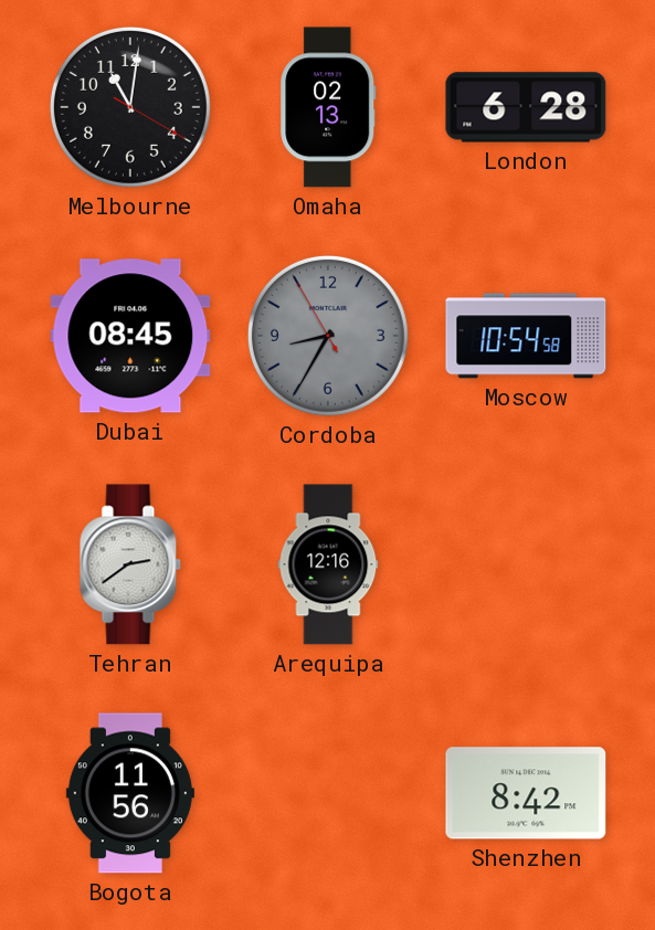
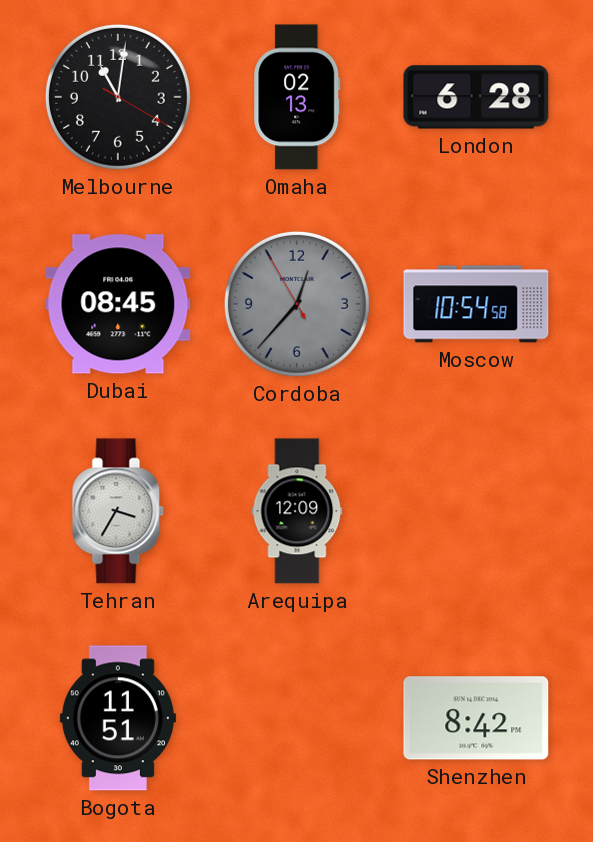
Cordoba: 8:34 -> 12:36 (297, 304)
Tehran: 2:39 -> 3:35 (118, 511)
Arequipa: 12:16 -> 12:09 (297, 511)
Bogota: 11:56 -> 11:51 (118, 718)
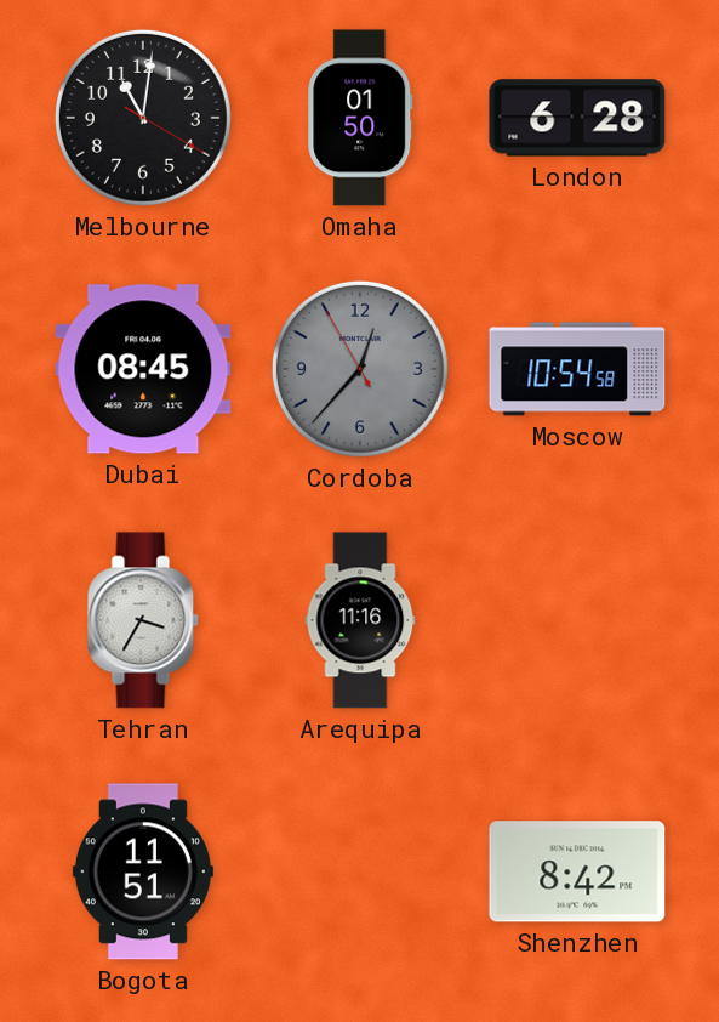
Omaha: 02:13 -> 01:50 (360, 118)
Arequipa: 12:09 -> 11:16 (360, 620)
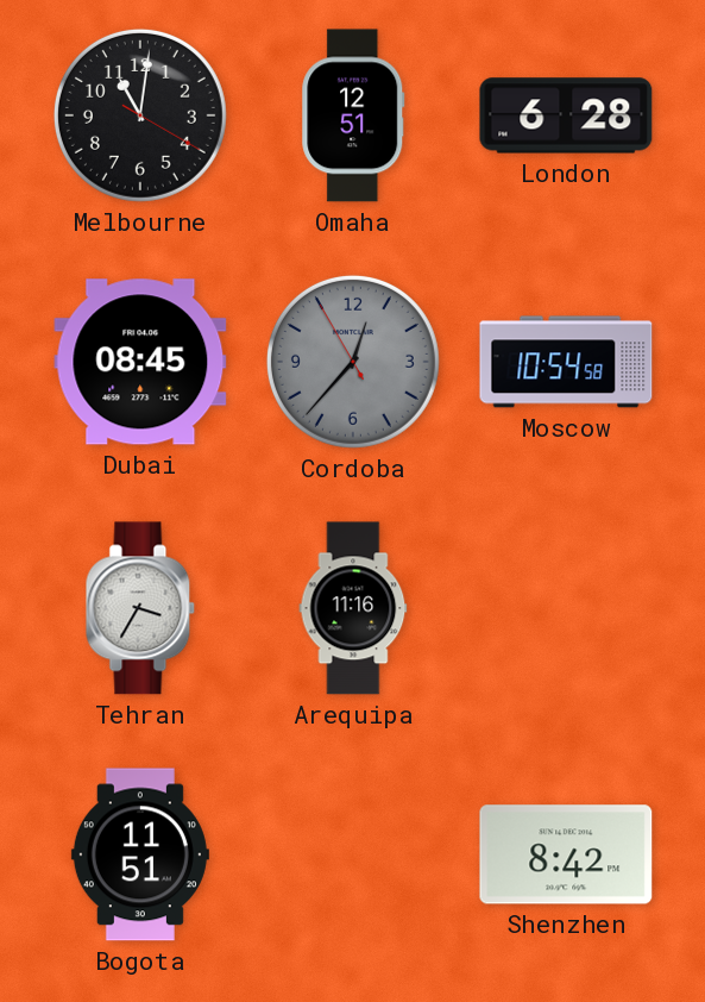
Omaha: 01:50 -> 12:51 (353, 115)
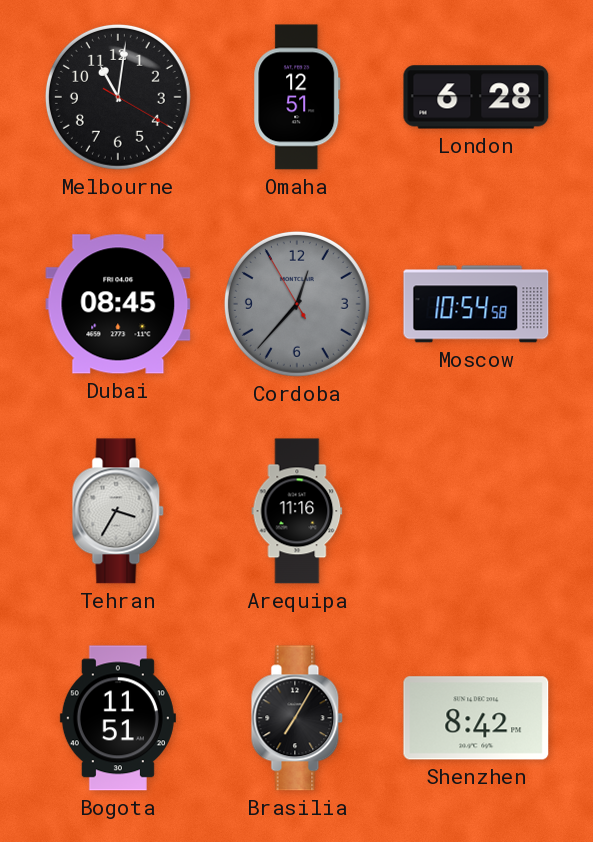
Brasilia: none -> 7:05 (297, 718)
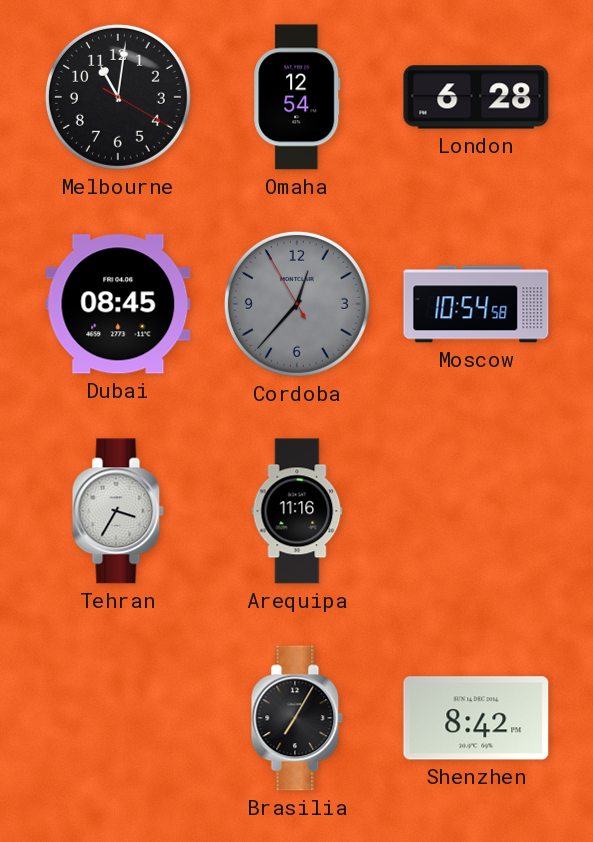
Omaha: 12:51 -> 12:54 (297, 97)
Bogota: 11:51 -> none (118, 718)
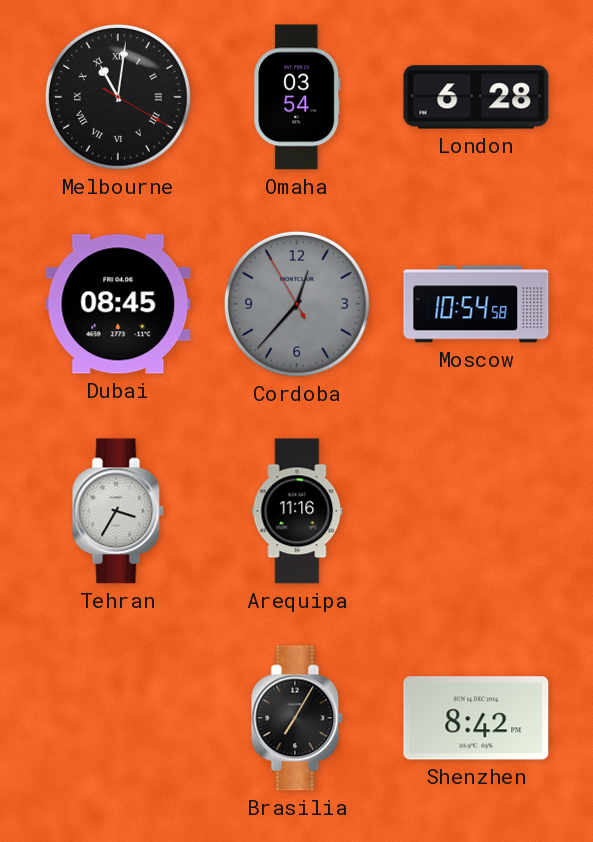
Melbourne numerals: Arabic -> Roman (118, 97)
Omaha: 12:54 -> 03:54 (297, 97)
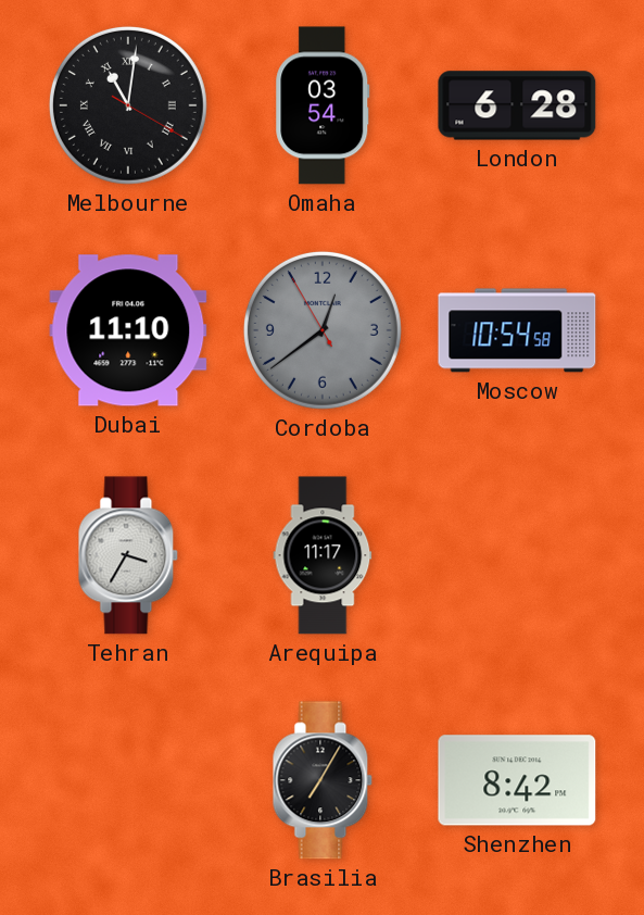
Dubai: 08:45 -> 11:10 (128, 330)
Cordoba: 12:36 -> 12:38 (323, 330)
Arequipa: 11:16 -> 11:17 (323, 555)
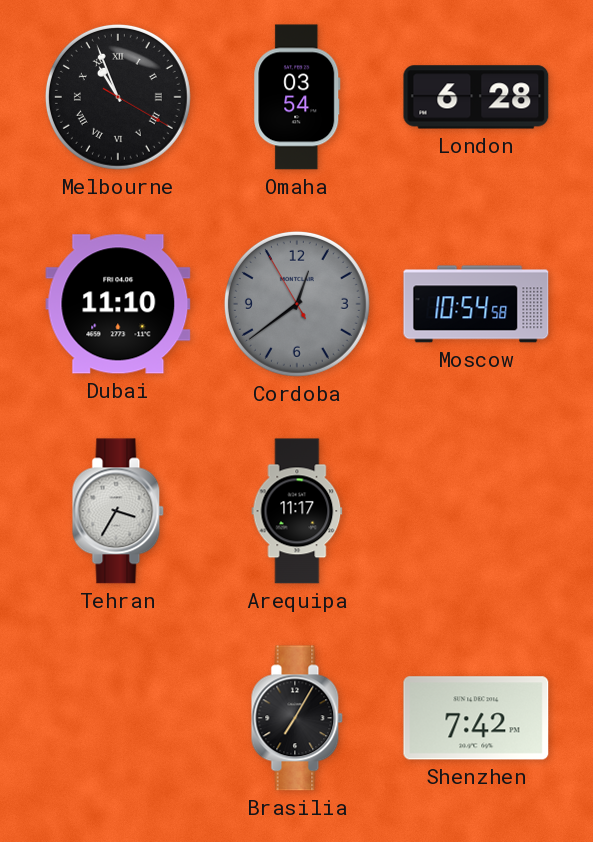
Melbourne: 11:01 -> 10:56 (118, 97)
Shenzhen: 8:42 -> 7:42 (476, 718)
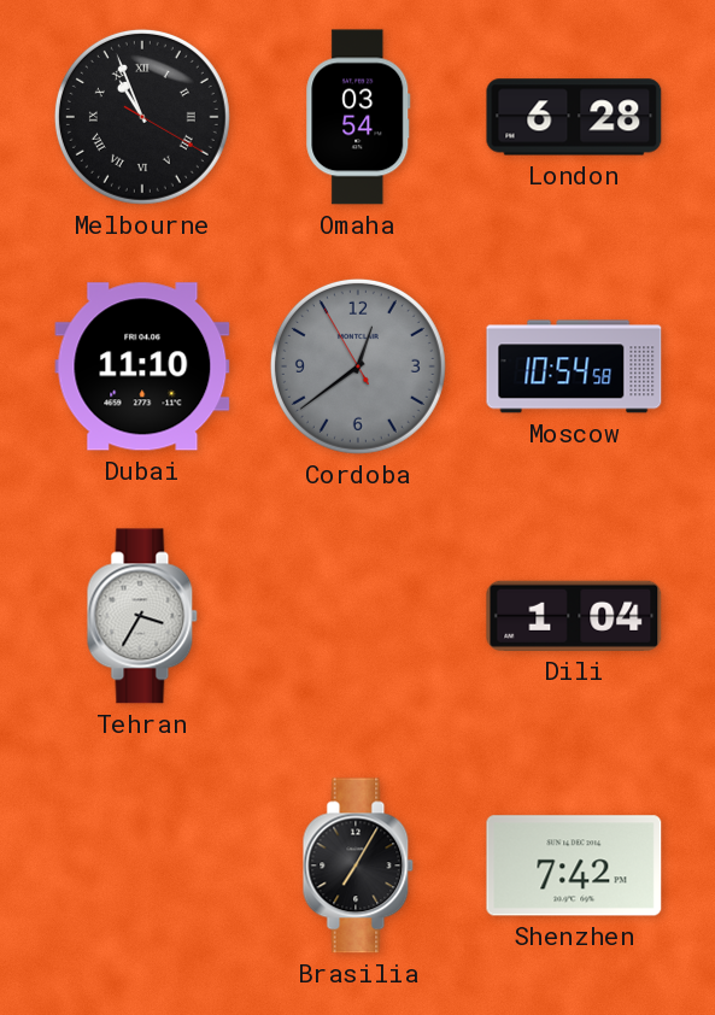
Arequipa: 11:17 -> none (297, 511)
Dili: none -> 1:04 (574, 616)
